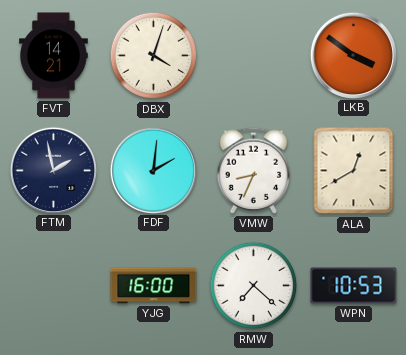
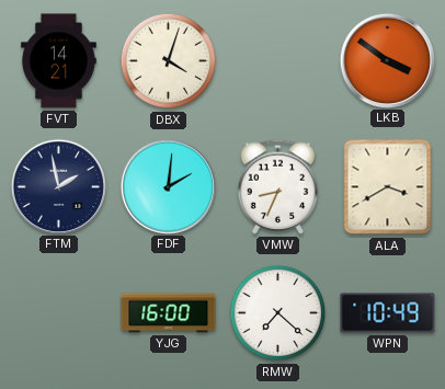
ALA: 12:40 -> 3:40 (388, 187)
WPN: 10:53 -> 10:49 (388, 313)
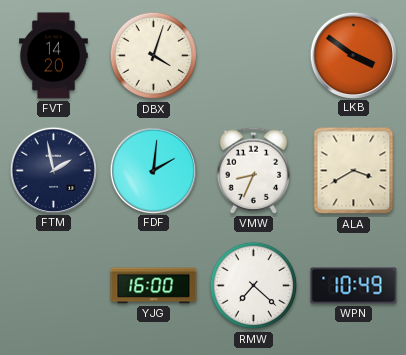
FVT: 14:21 -> 14:20 (54, 56)
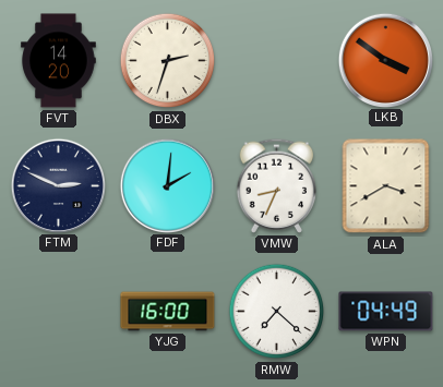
DBX: 4:03 -> 2:33 (168, 61)
FTM: 1:58 -> 2:49 (58, 185)
WPN: 10:49 -> 04:49 (386, 312)
